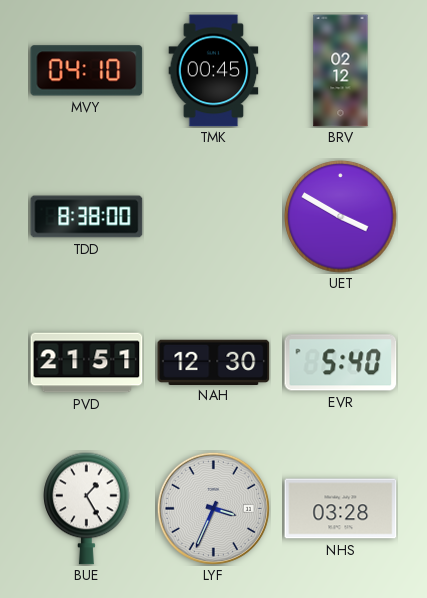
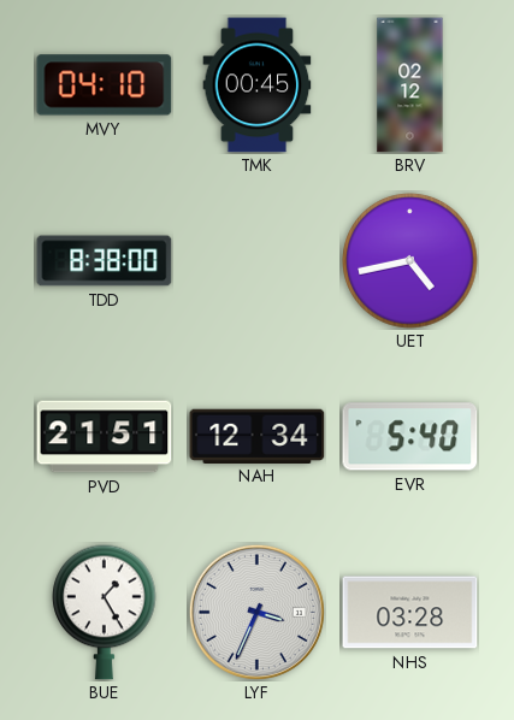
UET: 3:50 -> 4:43 (410, 261)
NAH: 12:30 -> 12:34 (258, 436)
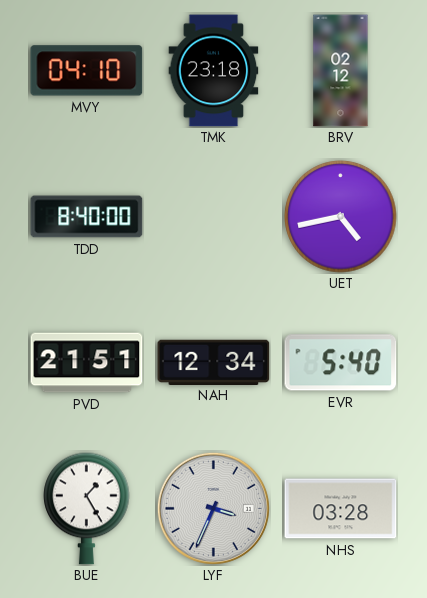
TMK: 00:45 -> 23:18 (214, 71)
TDD: 8:38 -> 8:40 (87, 217)
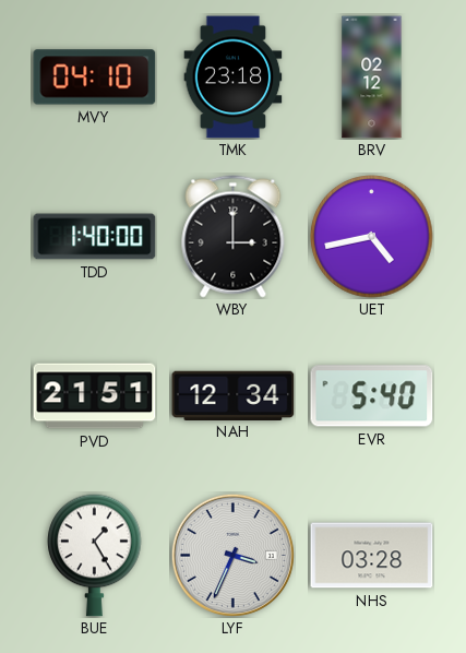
TDD: 8:40 -> 1:40 (95, 237)
WBY: none -> 3:00 (234, 237)
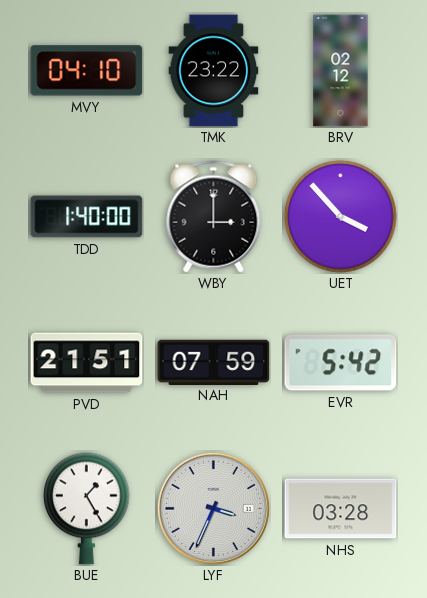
TMK: 23:18 -> 23:22 (214, 71)
UET: 4:43 -> 3:53 (341, 217)
NAH: 12:34 -> 07:59 (214, 362)
EVR: 5:40 -> 5:42 (341, 363)
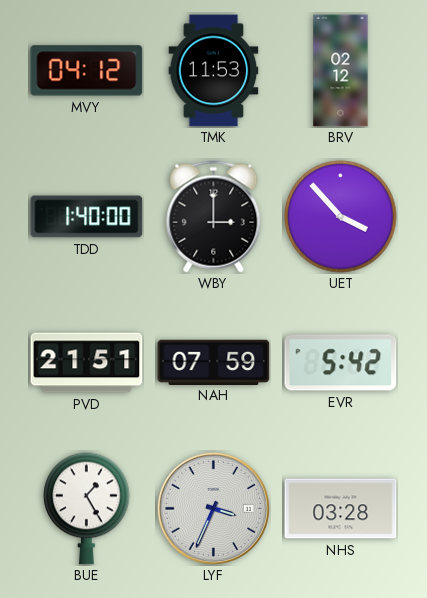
MVY: 04:10 -> 04:12 (87, 71)
TMK: 23:22 -> 11:53 (214, 71)
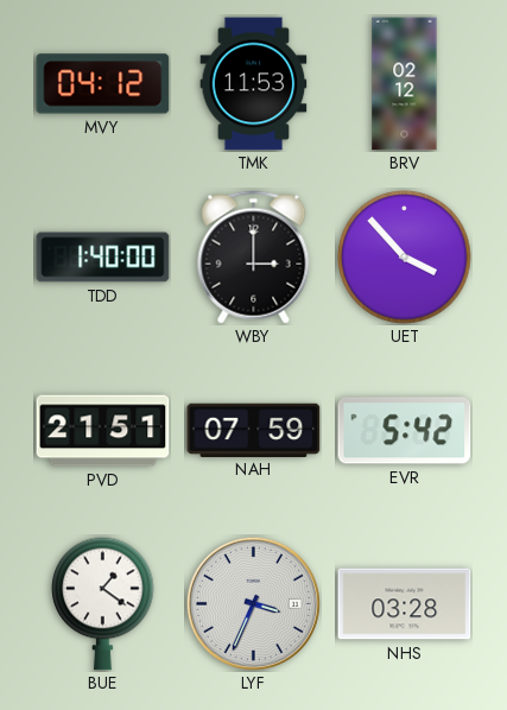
BUE: 1:25 -> 1:21 (103, 603)
